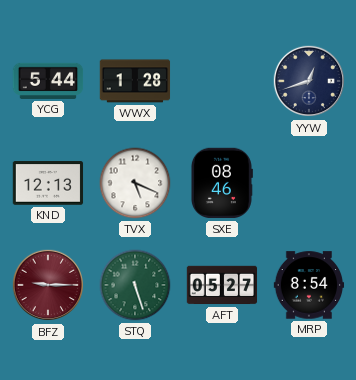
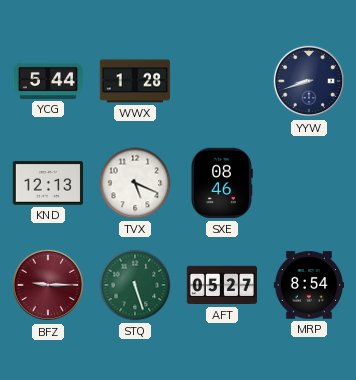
YYW: 12:42 -> 8:42 (309, 81)
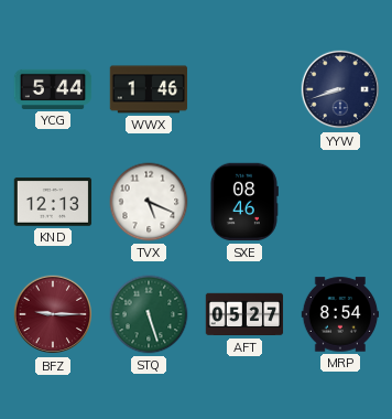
WWX: 1:28 -> 1:46 (149, 89)
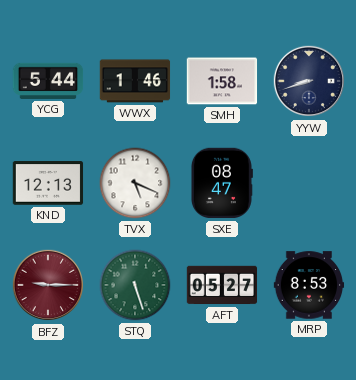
SMH: none -> 1:58 (222, 81)
SXE: 08:46 -> 08:47 (221, 183)
MRP: 8:54 -> 8:53 (309, 285)
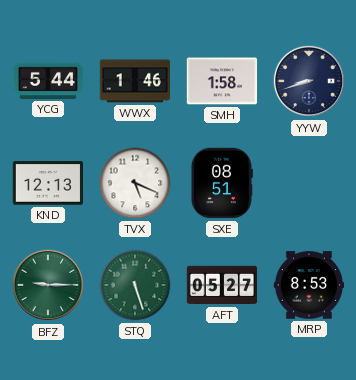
SXE: 08:47 -> 08:51 (221, 183)
BFZ dial: burgundy -> green (48, 285)
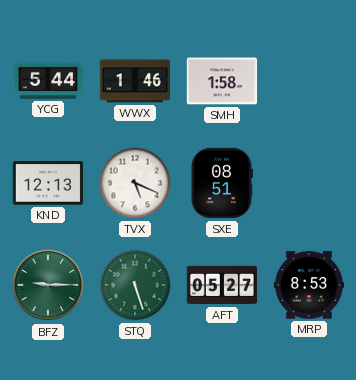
YYW: 8:42 -> none (309, 81)
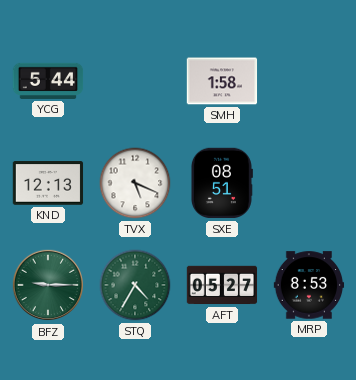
WWX: 1:46 -> none (135, 81)
STQ: 5:27 -> 4:35 (135, 285)
